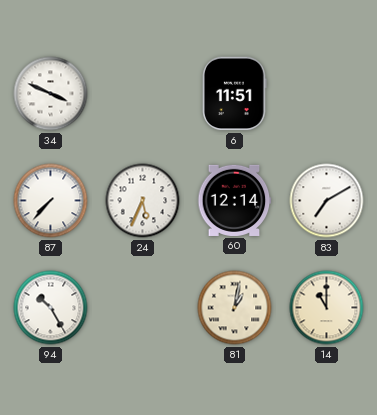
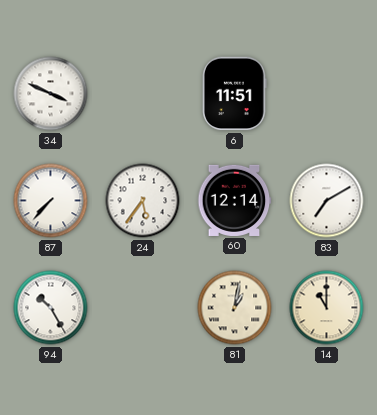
24: 5:34 -> 5:36 (143, 201)
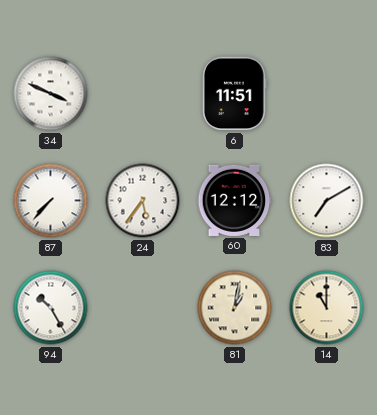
60: 12:14 -> 12:12 (235, 200)
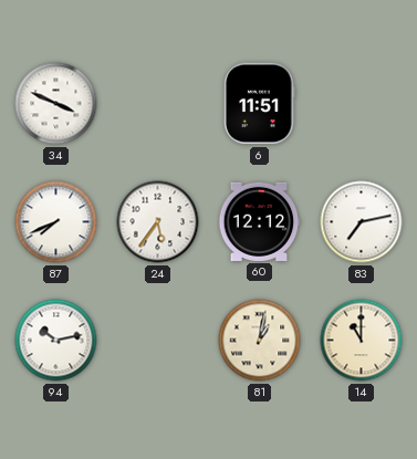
87: 7:37 -> 7:41 (56, 222)
83: 7:10 -> 7:13 (362, 222)
94: 10:25 -> 10:13 (56, 341)
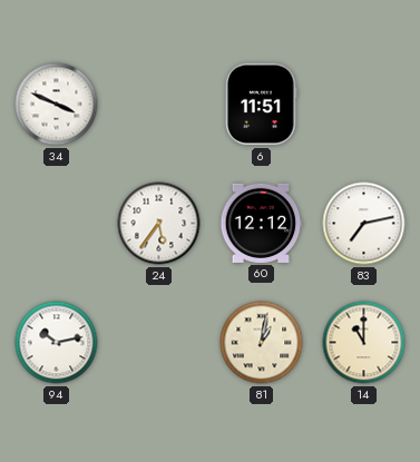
87: 7:41 -> none (56, 222)
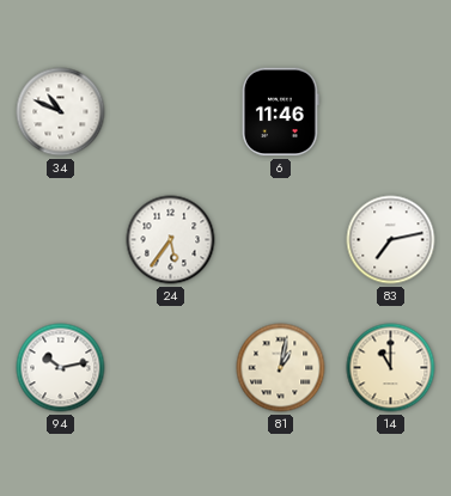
34: 3:49 -> 10:49 (61, 112)
6: 11:51 -> 11:46 (281, 112)
60: 12:12 -> none (262, 223)
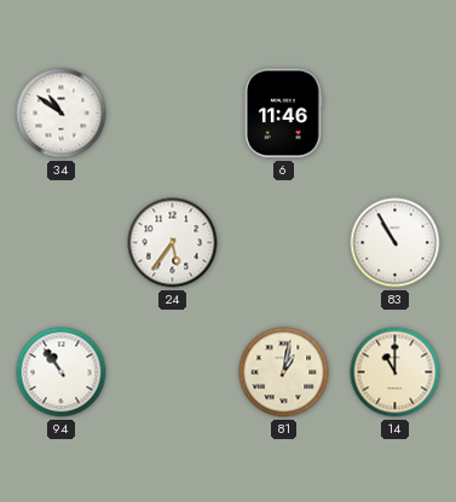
34: 10:49 -> 10:51 (62, 114)
83: 7:13 -> 10:55 (396, 243)
94: 10:13 -> 10:54 (62, 373)
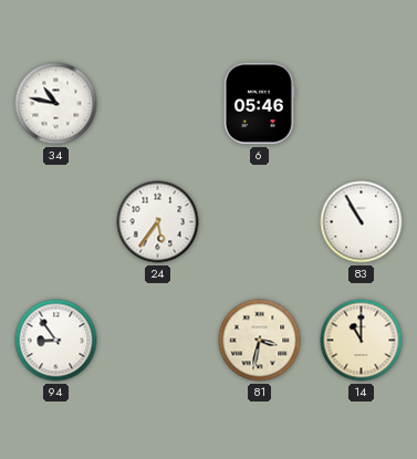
34: 10:51 -> 10:47 (56, 104)
6: 11:46 -> 05:46 (260, 104)
94: 10:54 -> 8:54 (56, 341)
81: 1:02 -> 3:32 (260, 341)
